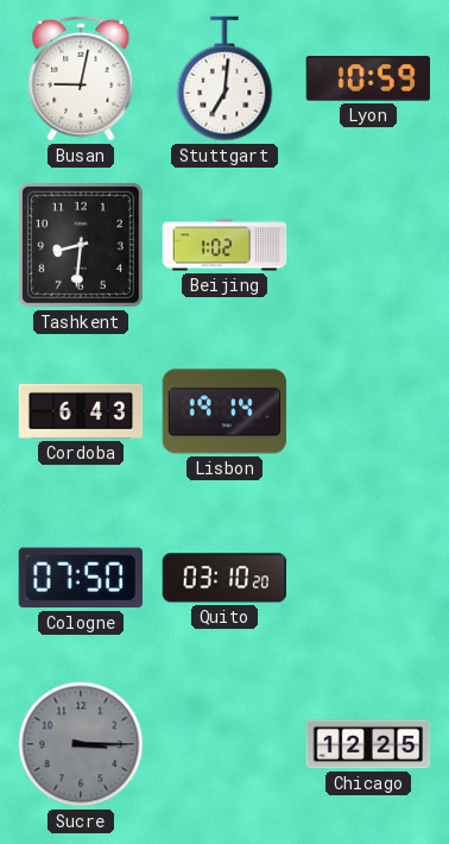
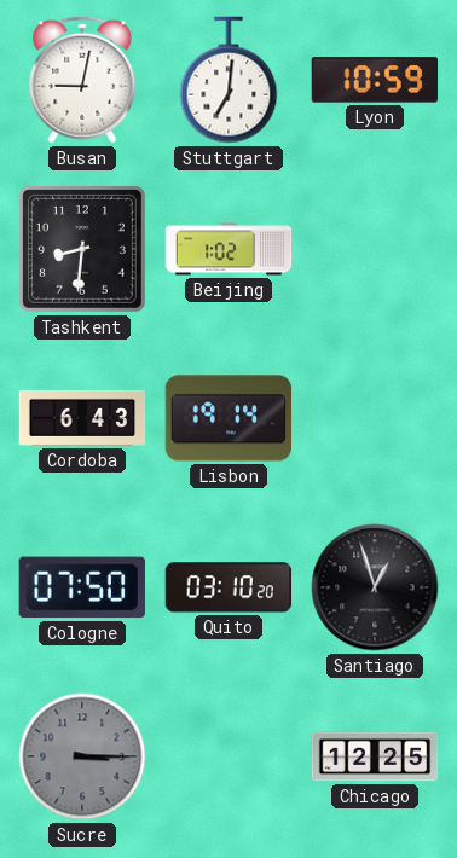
Santiago: none -> 12:57 (375, 587)
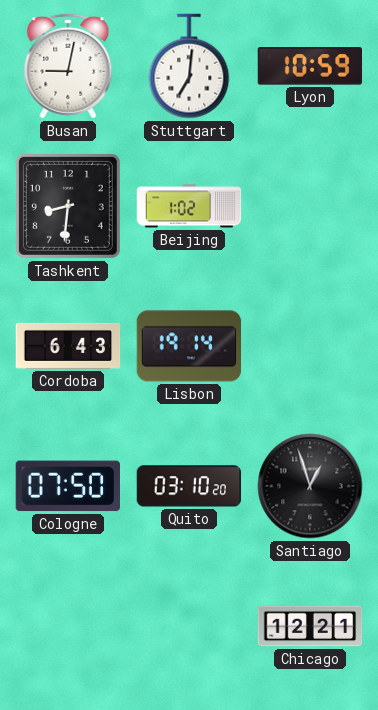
Sucre: 3:15 -> none (82, 756)
Chicago: 12:25 -> 12:21 (310, 626)
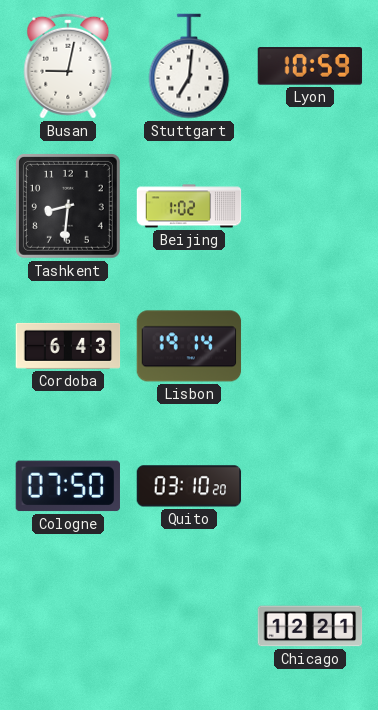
Santiago: 12:57 -> none (310, 486)
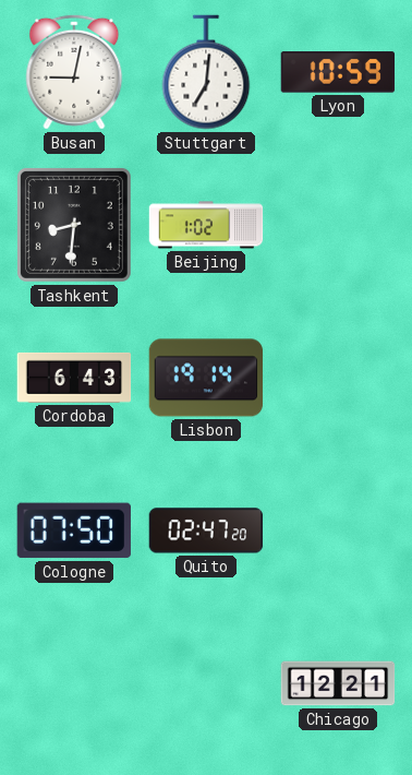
Quito: 03:10 -> 02:47 (206, 530)
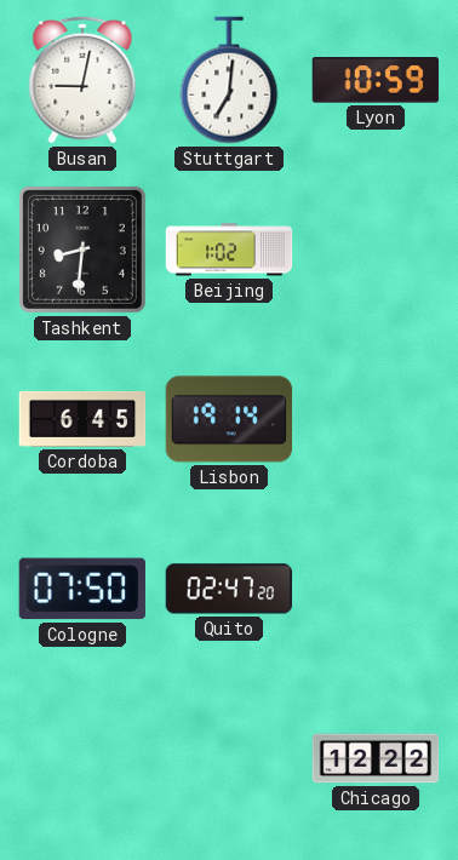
Cordoba: 6:43 -> 6:45 (82, 419)
Chicago: 12:21 -> 12:22 (376, 758)
